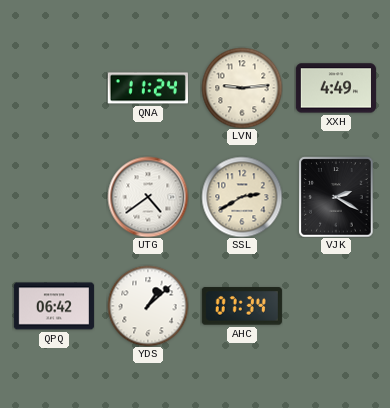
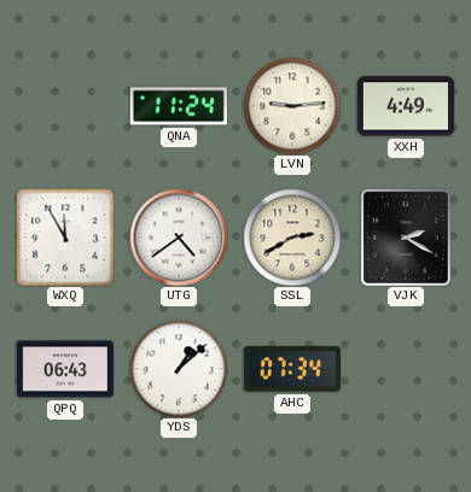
WXQ: none -> 11:55 (65, 238)
QPQ: 06:42 -> 06:43 (65, 369)
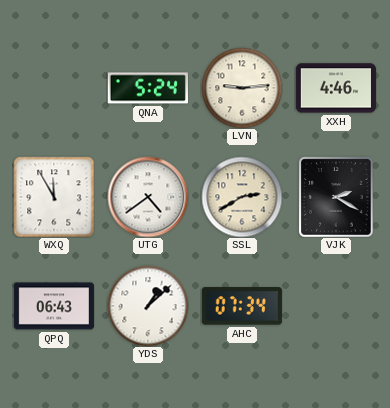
QNA: 11:24 -> 5:24 (148, 88)
XXH: 4:49 -> 4:46 (336, 88)
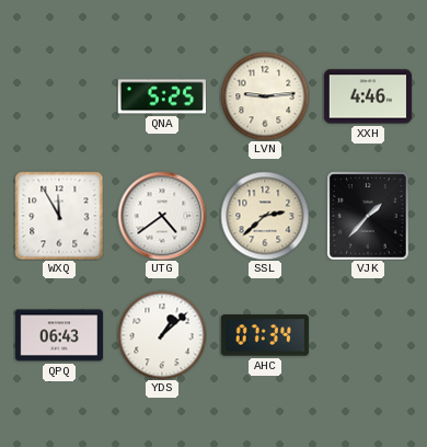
QNA: 5:24 -> 5:25 (162, 96)
SSL: 2:40 -> 2:38 (265, 216)
VJK: 2:20 -> 1:37 (368, 216)
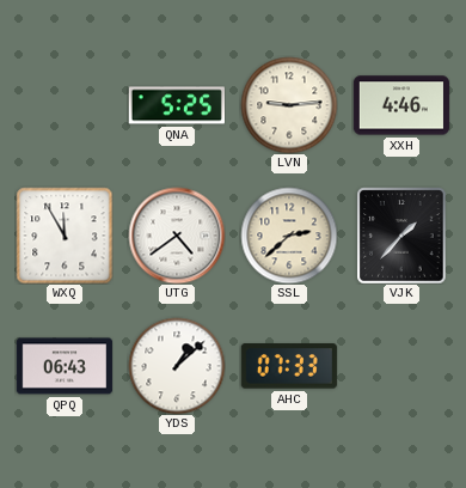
AHC: 07:34 -> 07:33 (289, 366)
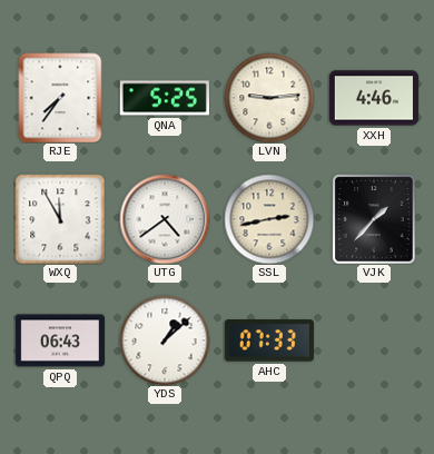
RJE: none -> 7:36 (60, 98)
SSL: 2:38 -> 2:43 (269, 219)
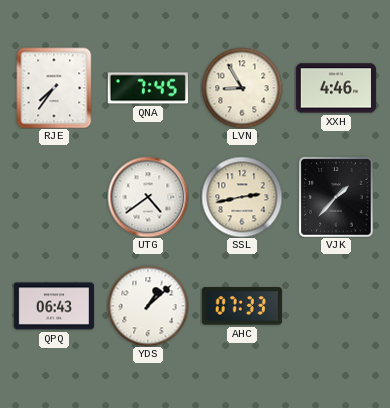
QNA: 5:25 -> 7:45 (148, 88)
LVN: 9:14 -> 8:55 (242, 88)
WXQ: 11:55 -> none (60, 219)
